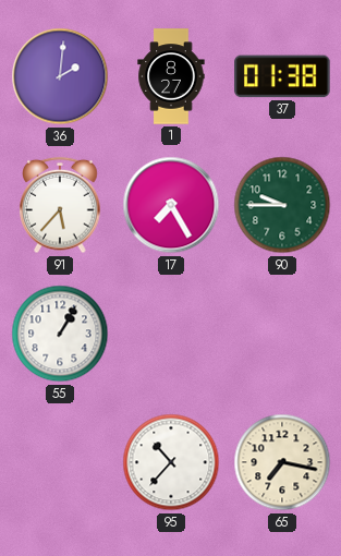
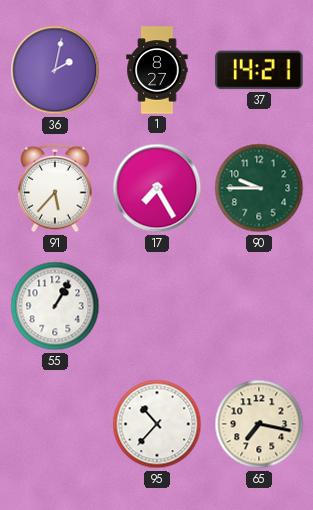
36: 2:01 -> 2:02 (55, 70)
37: 01:38 -> 14:21 (259, 70)
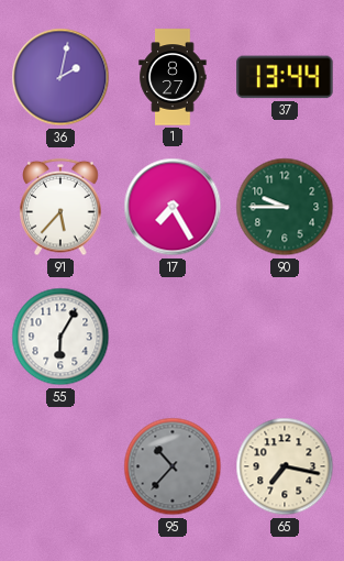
37: 14:21 -> 13:44 (285, 77)
55: 1:05 -> 6:05 (60, 337)
95 dial: white -> grey (173, 466)
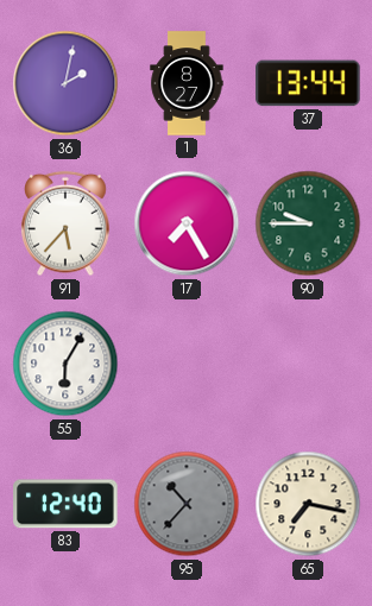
83: none -> 12:40 (65, 504)
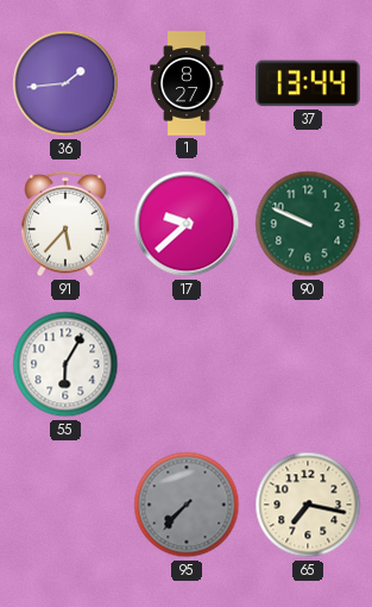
36: 2:02 -> 1:44 (65, 83)
17: 7:25 -> 9:38 (187, 224)
90: 9:45 -> 9:49 (308, 224)
83: 12:40 -> none (65, 504)
95: 10:37 -> 7:37 (187, 505)
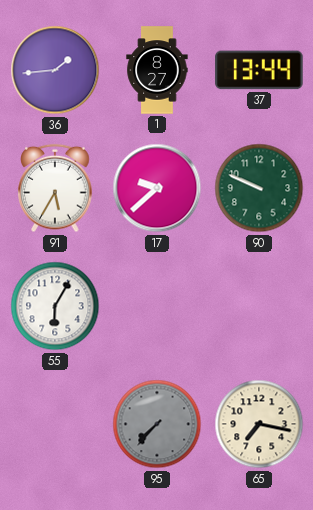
91: 5:37 -> 5:35 (55, 188)
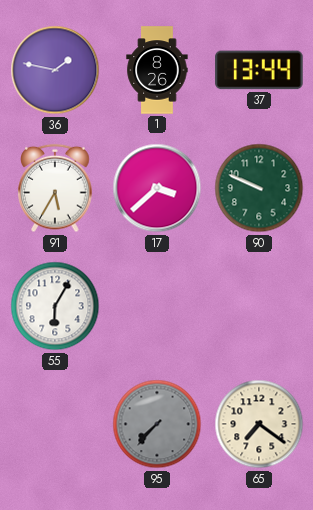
36: 1:44 -> 1:47 (55, 70)
1: 8:27 -> 8:26 (157, 70)
17: 9:38 -> 3:38 (157, 188)
65: 7:17 -> 7:21 (259, 424)
